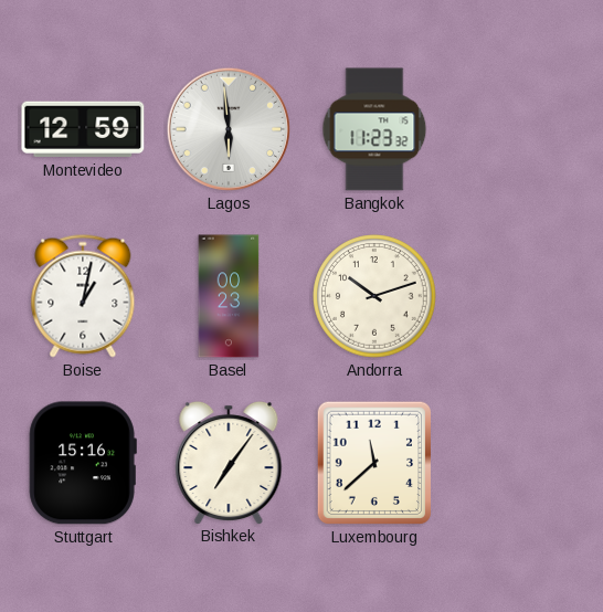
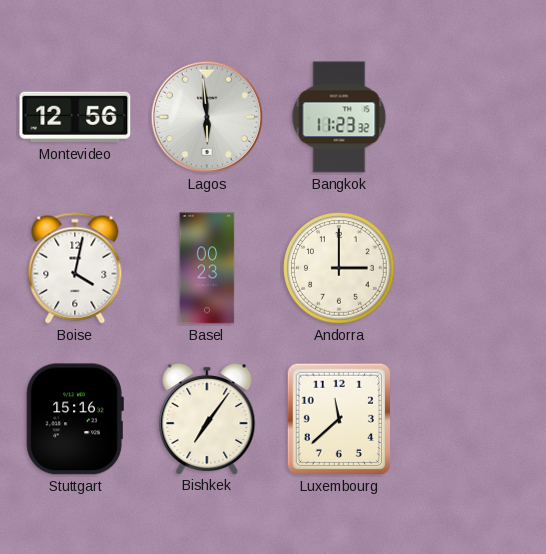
Montevideo: 12:59 -> 12:56 (75, 117)
Boise: 1:02 -> 4:02 (75, 268)
Andorra: 10:12 -> 3:00 (339, 268)
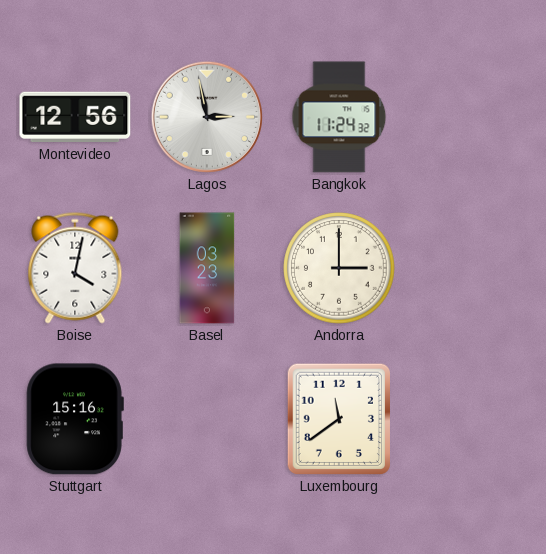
Lagos: 5:59 -> 2:58 (207, 117)
Bangkok: 11:23 -> 11:24 (339, 117)
Basel: 00:23 -> 03:23 (207, 268)
Bishkek: 7:06 -> none (207, 418)
Luxembourg: 11:38 -> 11:39 (338, 419)
